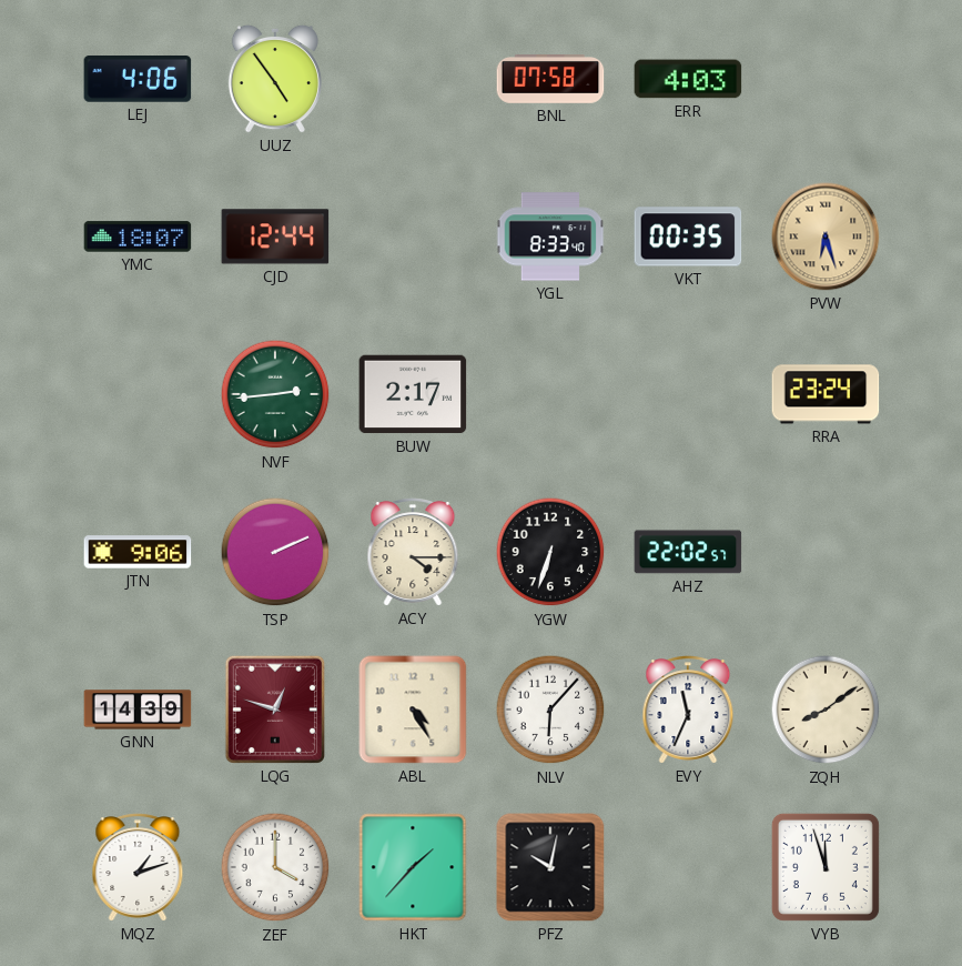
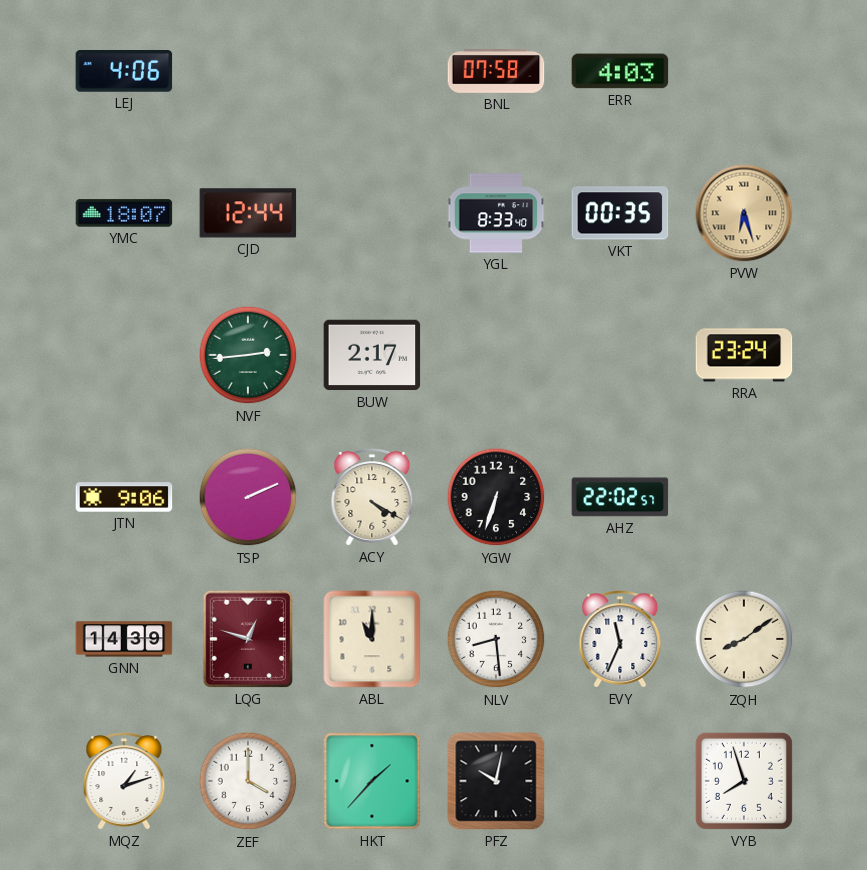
UUZ: 4:54 -> none (275, 79)
ACY: 4:15 -> 4:20 (372, 497)
ABL: 4:25 -> 11:00 (372, 639)
NLV: 6:07 -> 8:29 (496, 639)
VYB: 11:57 -> 7:57 (744, 781)
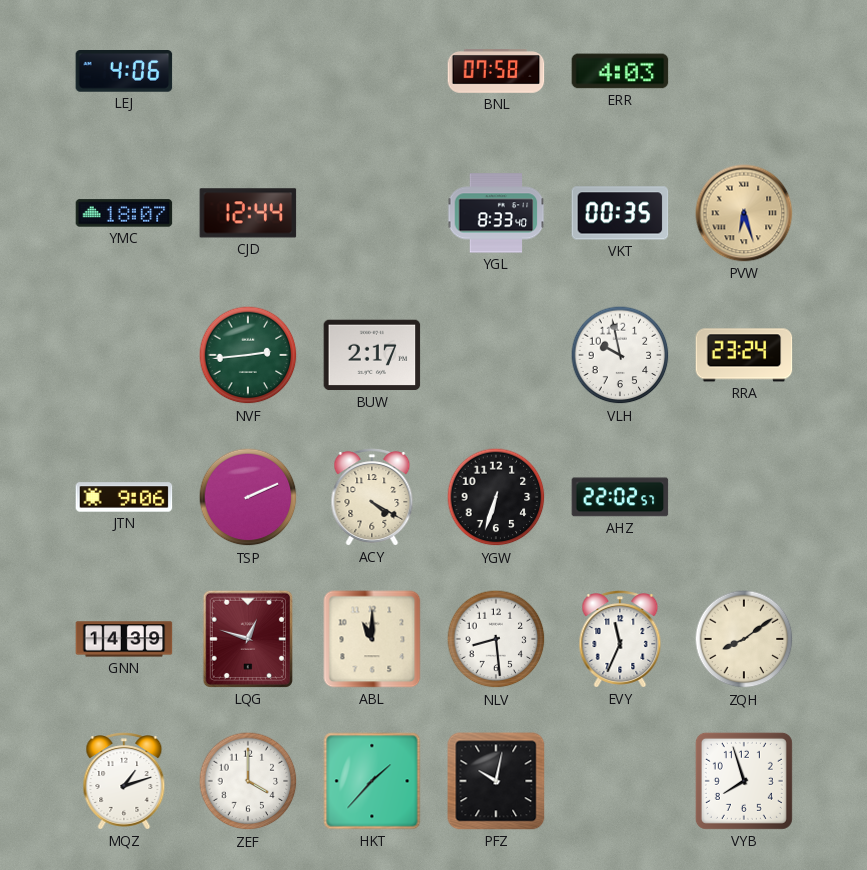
VLH: none -> 9:58 (620, 355)
